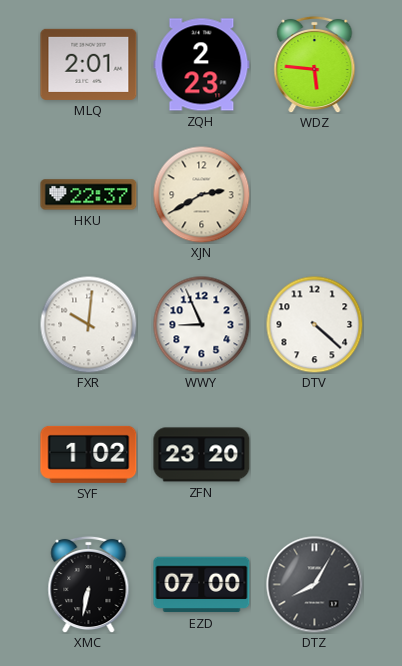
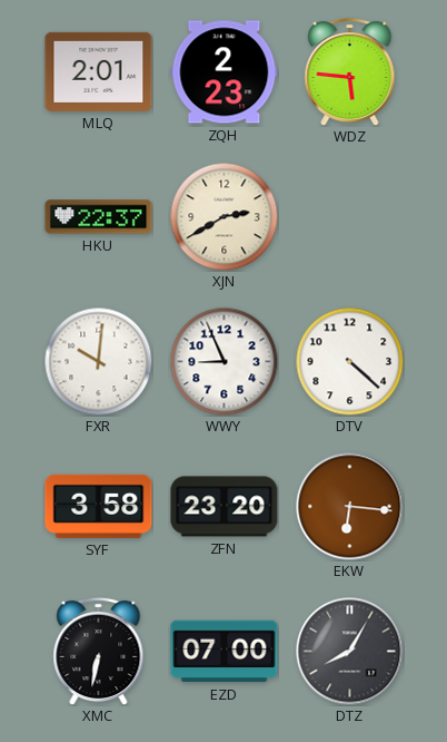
SYF: 1:02 -> 3:58 (99, 506)
EKW: none -> 6:16 (350, 507)
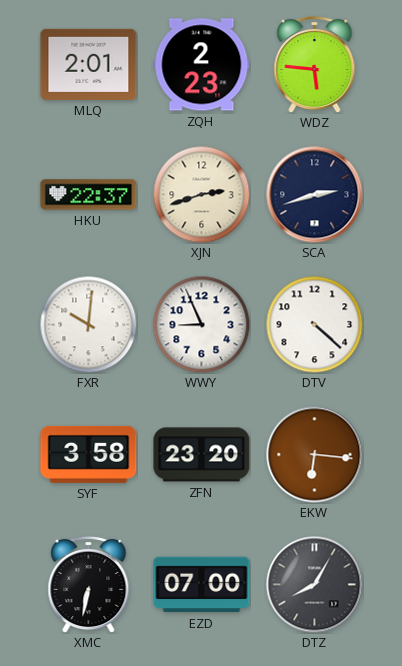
XJN: 2:40 -> 2:42 (201, 194)
SCA: none -> 2:42 (315, 195)
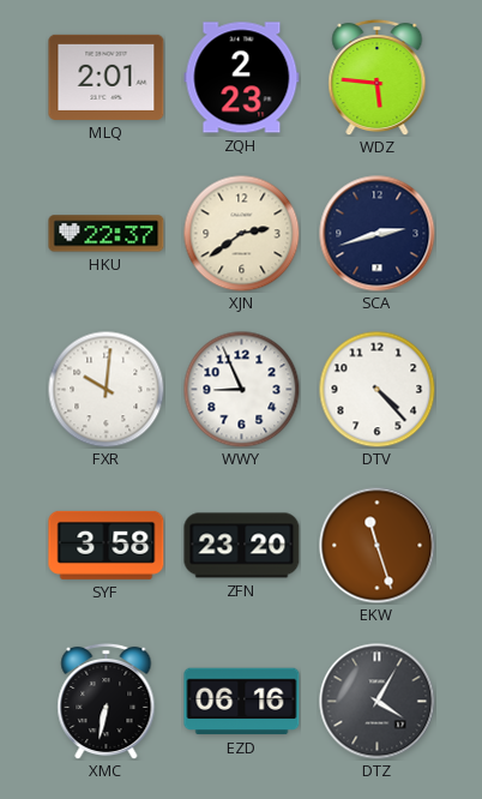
XJN: 2:42 -> 2:39 (241, 233)
DTV: 4:22 -> 4:23 (376, 389)
EKW: 6:16 -> 11:27 (378, 546)
EZD: 07:00 -> 06:16 (242, 702)
DTZ: 8:05 -> 4:05 (378, 702)
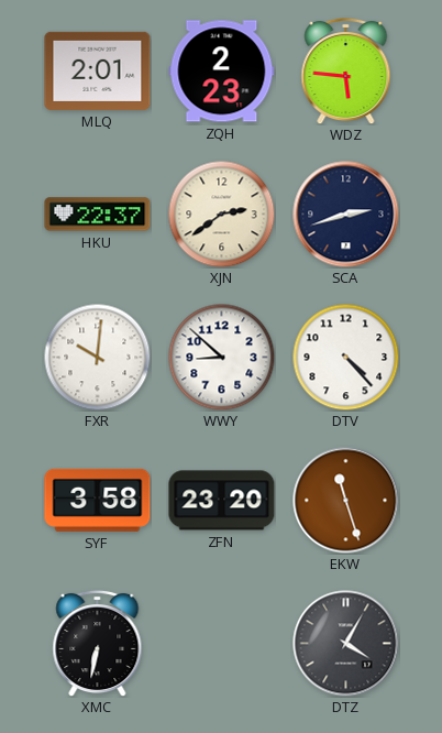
WWY: 8:56 -> 8:52 (221, 357)
EZD: 06:16 -> none (242, 702)
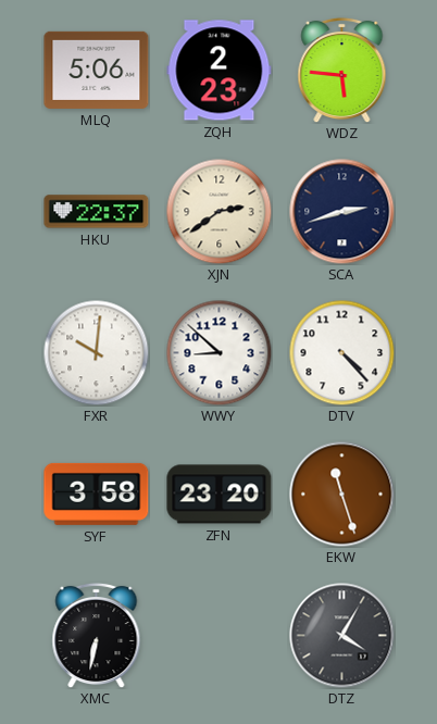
MLQ: 2:01 -> 5:06 (97, 70)
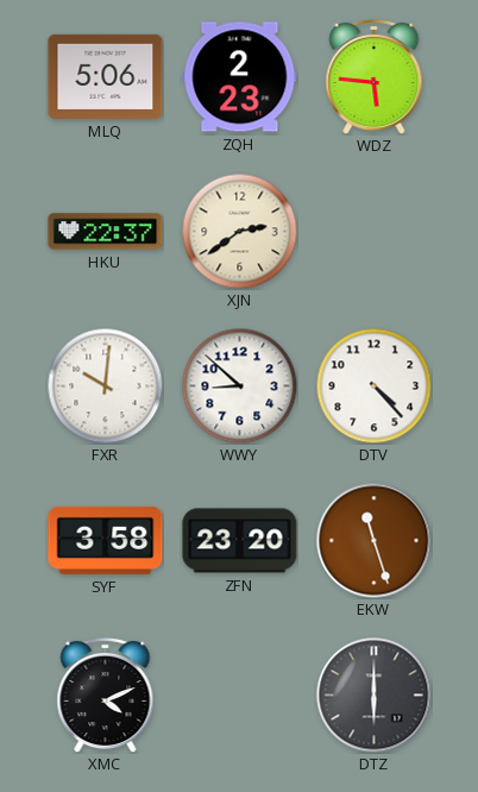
SCA: 2:42 -> none (342, 212)
XMC: 6:32 -> 4:11 (106, 694)
DTZ: 4:05 -> 6:00 (375, 696)
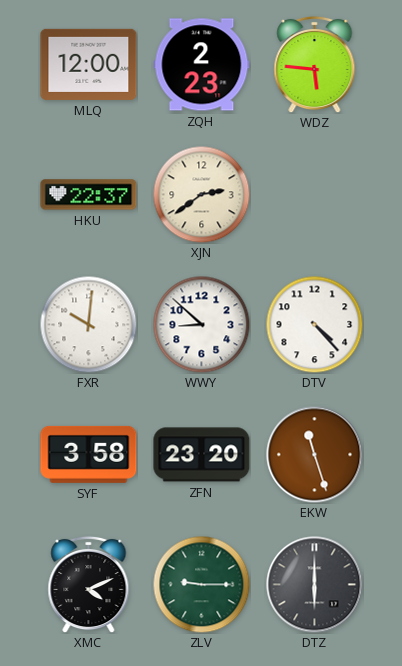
MLQ: 5:06 -> 12:00 (89, 64)
ZLV: none -> 9:15 (201, 584)
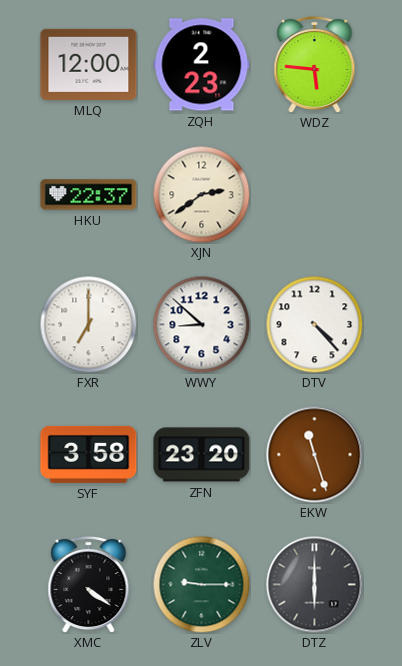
FXR: 10:01 -> 7:00 (88, 324)
XMC: 4:11 -> 4:21 (89, 584)
